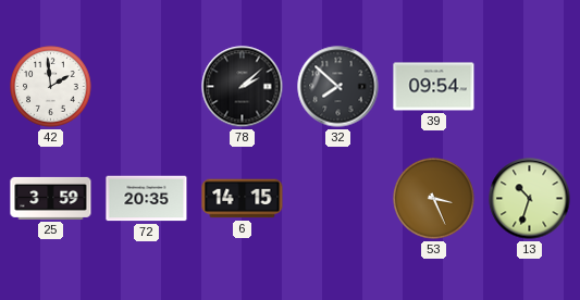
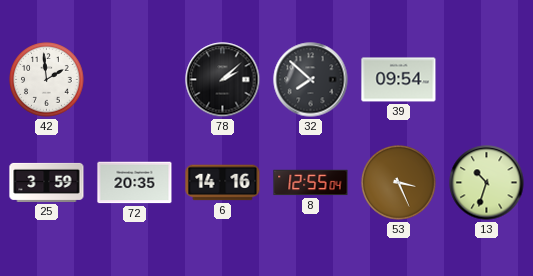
6: 14:15 -> 14:16 (223, 183)
8: none -> 12:55 (311, 183)
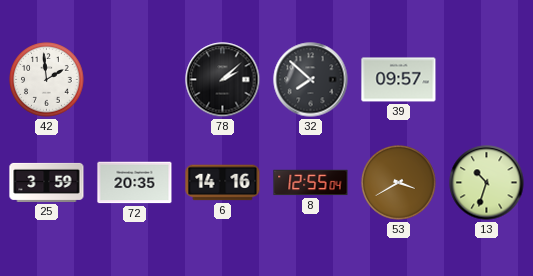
39: 09:54 -> 09:57 (399, 80)
53: 3:26 -> 3:40 (399, 183)
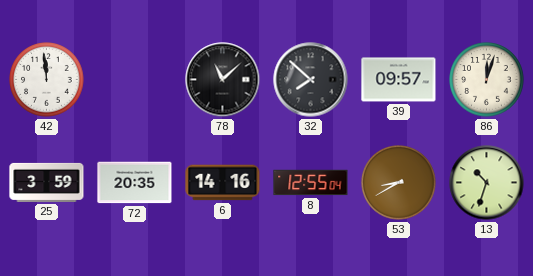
42: 1:59 -> 11:59 (47, 80)
78: 2:08 -> 11:08 (223, 80)
86: none -> 12:03 (487, 80)
53: 3:40 -> 8:40 (399, 183)
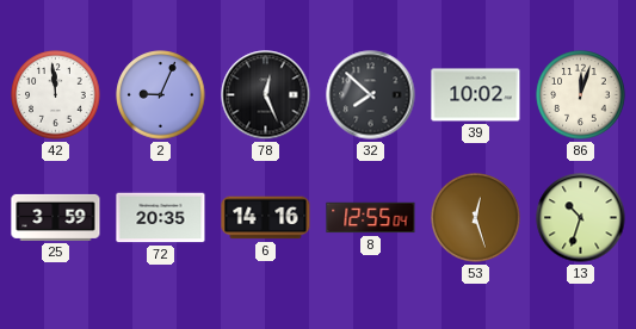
2: none -> 9:04 (161, 95)
78: 11:08 -> 12:26 (266, 95)
39: 09:57 -> 10:02 (476, 95)
53: 8:40 -> 12:27 (476, 218)
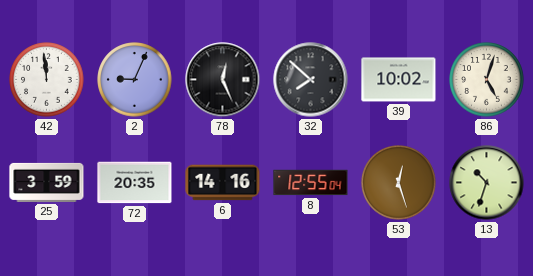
86: 12:03 -> 5:03 (487, 80)
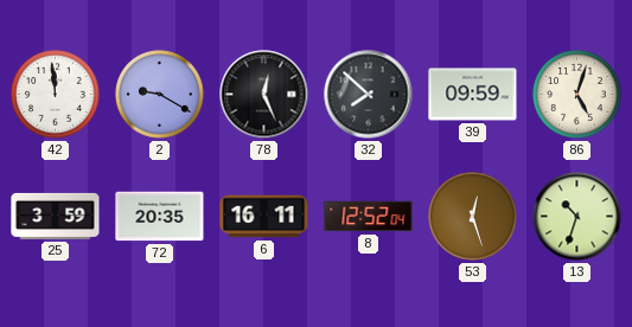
2: 9:04 -> 9:20 (160, 95)
39: 10:02 -> 09:59 (473, 95)
6: 14:16 -> 16:11 (264, 217)
8: 12:55 -> 12:52 (369, 217)
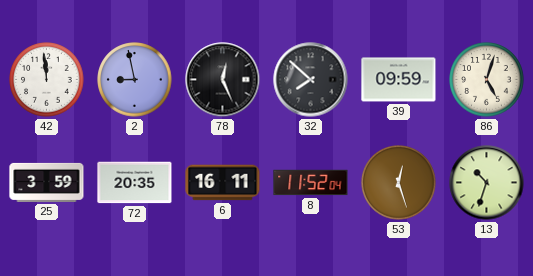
2: 9:20 -> 8:58 (135, 80)
8: 12:52 -> 11:52 (311, 183)
